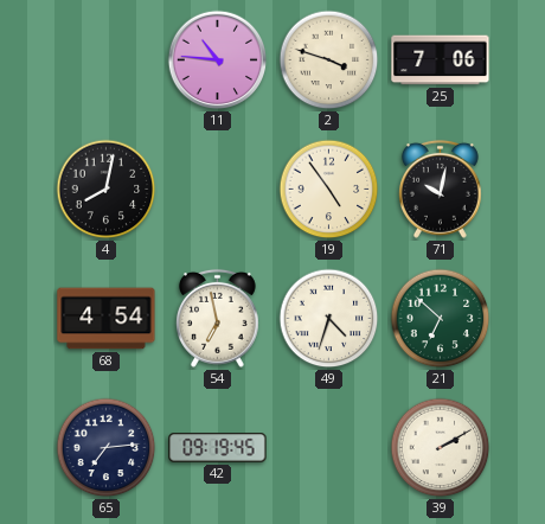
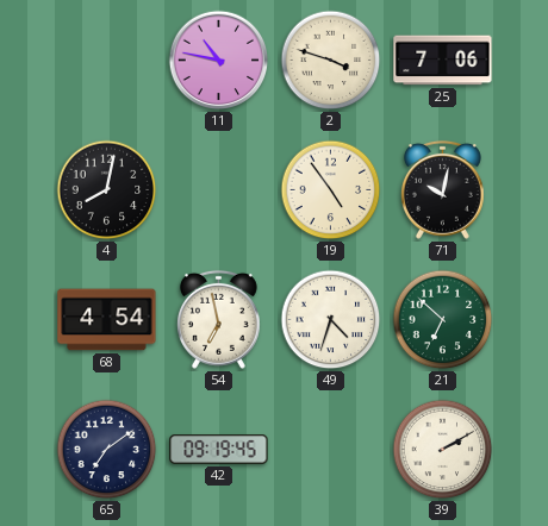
11: 10:46 -> 10:47 (219, 61)
65: 7:14 -> 7:09 (107, 450)
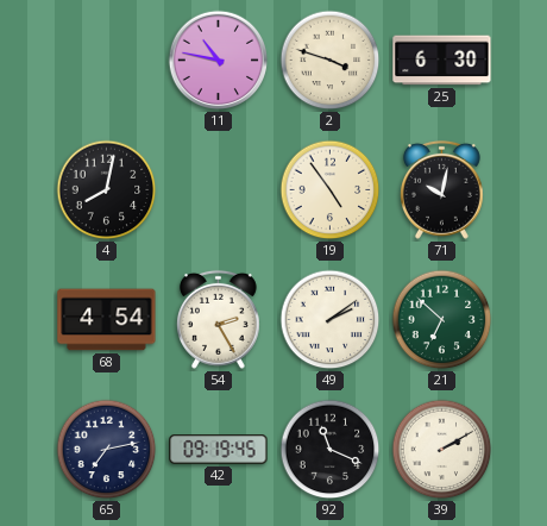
25: 7:06 -> 6:30 (442, 61)
54: 6:58 -> 2:25 (218, 319)
49: 4:33 -> 2:09 (331, 320)
65: 7:09 -> 7:13 (107, 450)
92: none -> 11:19 (331, 450)
